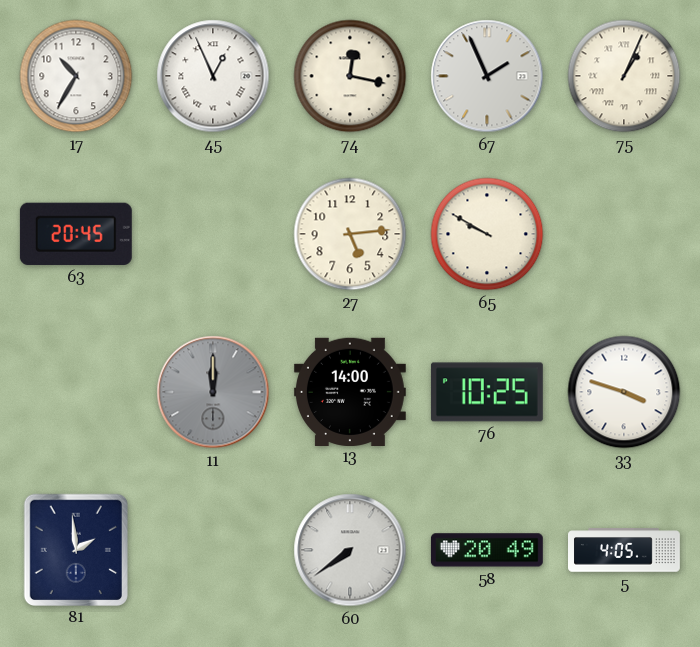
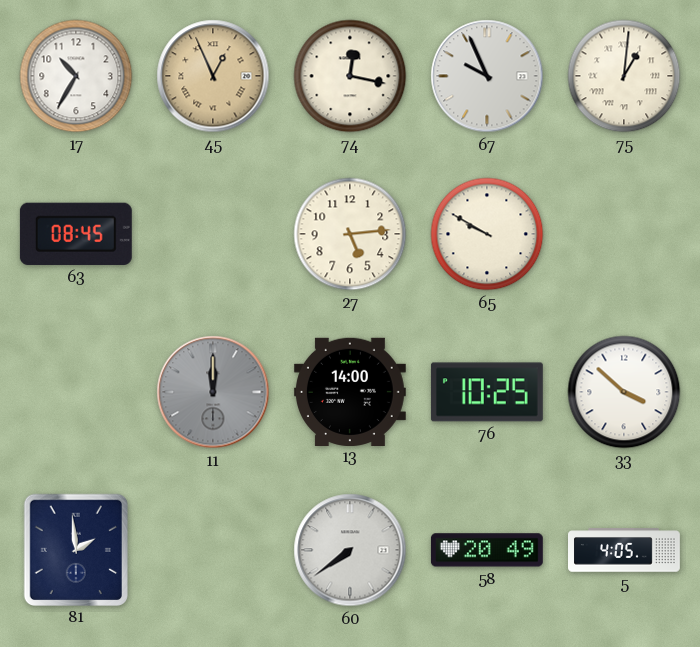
45 dial: white -> champagne (213, 76)
67: 1:56 -> 9:56 (487, 76)
75: 1:04 -> 1:01 (624, 76)
63: 20:45 -> 08:45 (76, 234)
33: 3:48 -> 3:52 (624, 392)
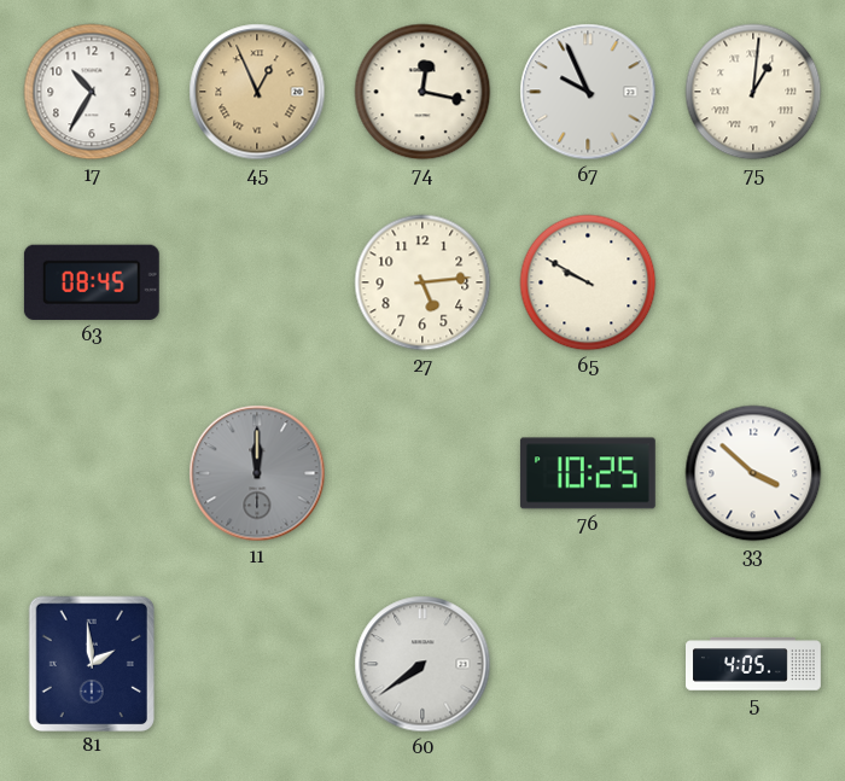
13: 14:00 -> none (350, 391)
58: 20:49 -> none (487, 550)
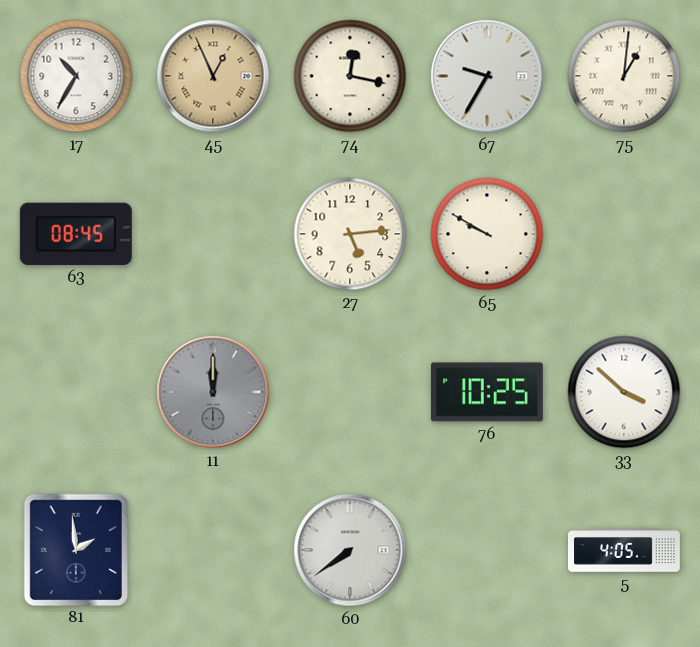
67: 9:56 -> 9:35 (487, 76)
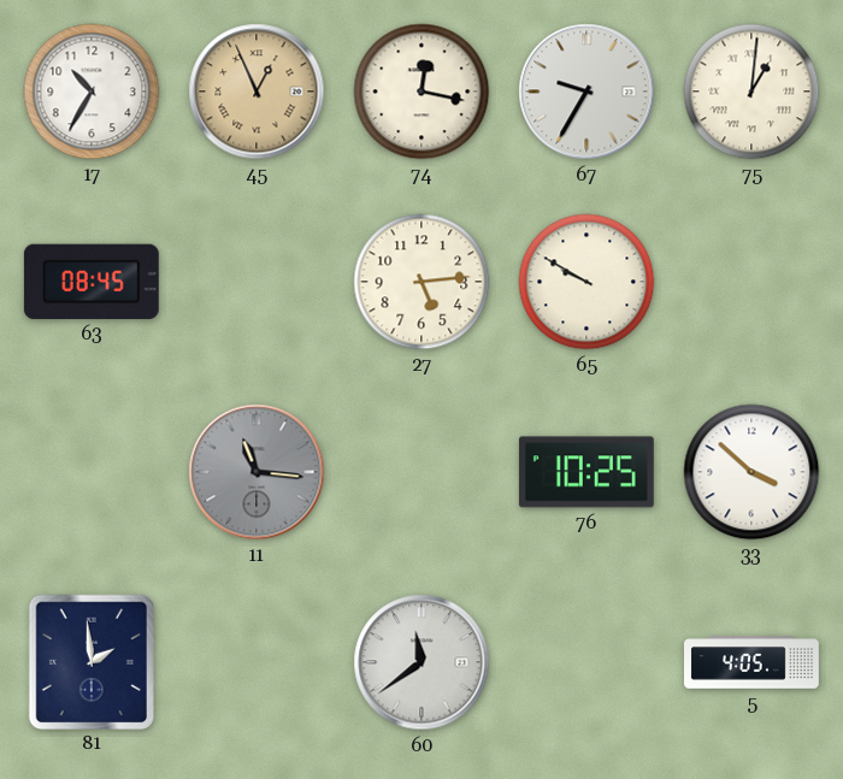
11: 12:00 -> 11:16 (257, 472)
60: 7:39 -> 11:39 (421, 662)
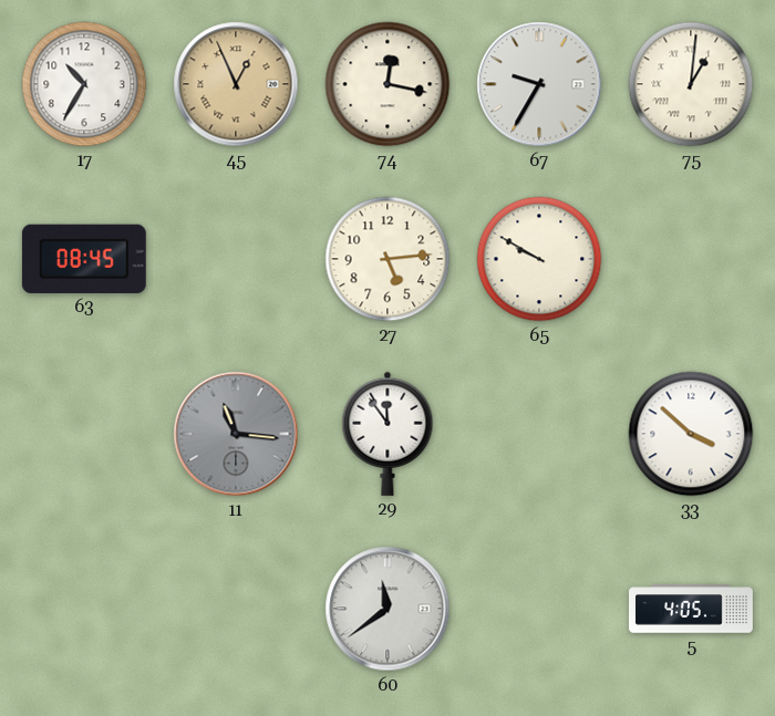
29: none -> 11:54 (387, 434)
76: 10:25 -> none (586, 472)
81: 1:59 -> none (90, 661)
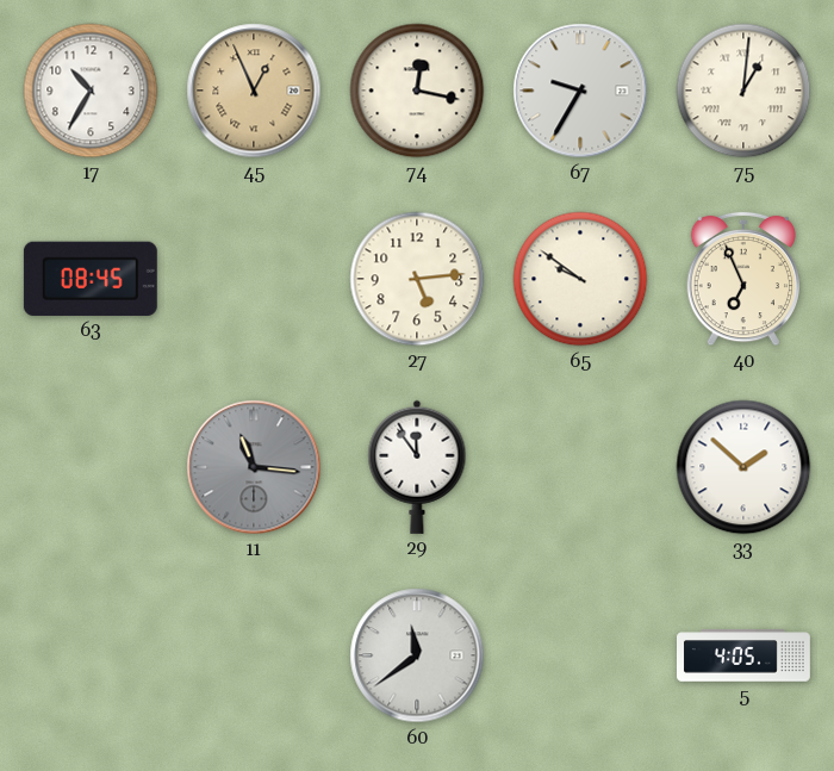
65: 9:50 -> 9:51 (580, 279)
40: none -> 6:56 (742, 279)
33: 3:52 -> 1:52 (743, 467)
